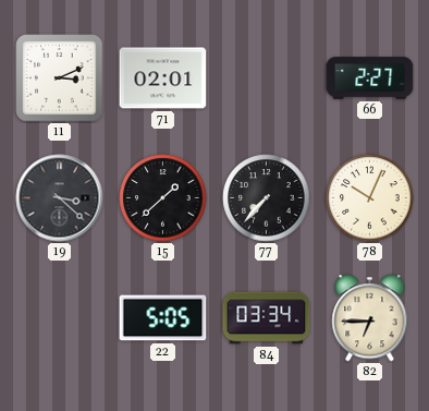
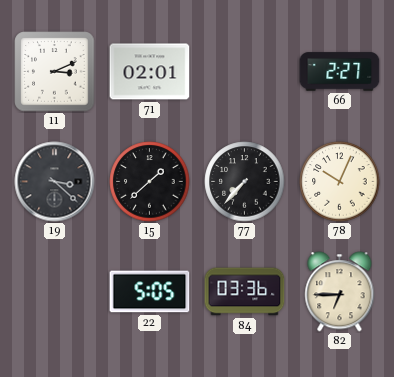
84: 03:34 -> 03:36 (245, 292)
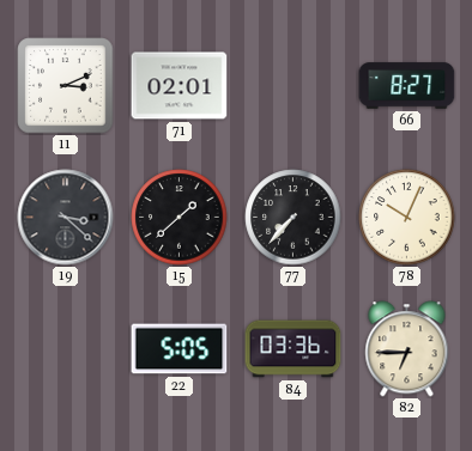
66: 2:27 -> 8:27 (407, 86)
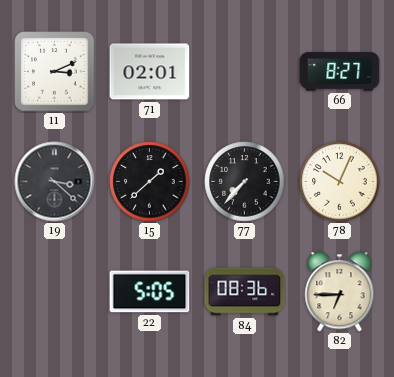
84: 03:36 -> 08:36 (245, 292)
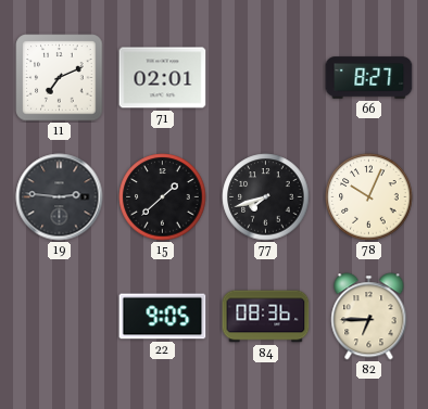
11: 3:11 -> 7:11 (60, 78)
19: 3:22 -> 2:46 (60, 197)
77: 7:37 -> 7:42 (266, 197)
22: 5:05 -> 9:05 (163, 317)
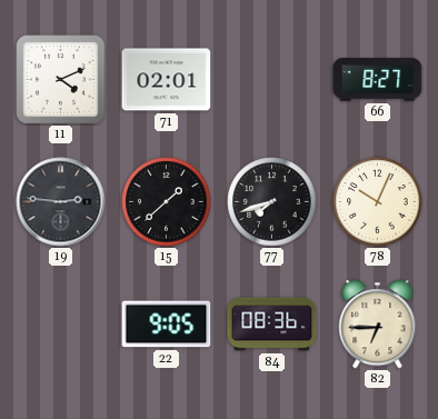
11: 7:11 -> 4:11 (61, 80)
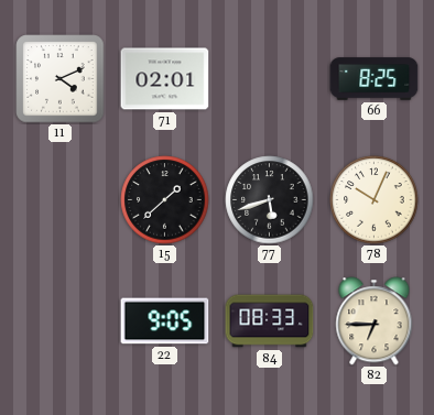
66: 8:27 -> 8:25 (375, 79)
19: 2:46 -> none (61, 202)
77: 7:42 -> 5:42 (270, 200)
84: 08:36 -> 08:33 (270, 321)
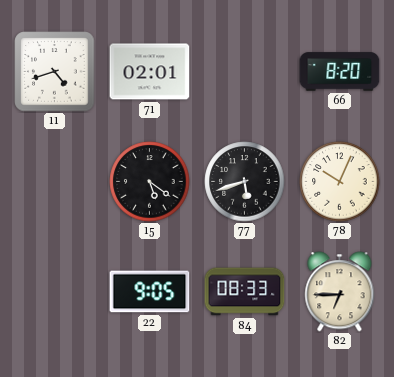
11: 4:11 -> 4:42 (55, 72)
66: 8:25 -> 8:20 (340, 72)
15: 1:38 -> 5:21 (150, 182)
